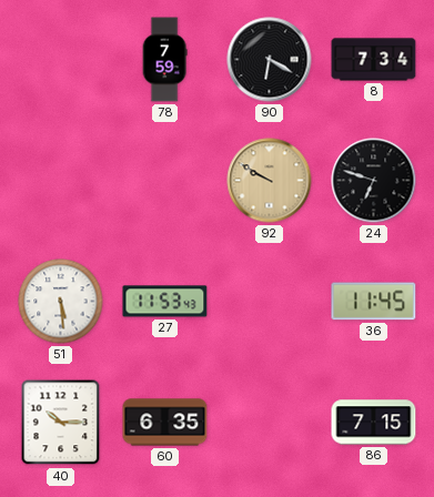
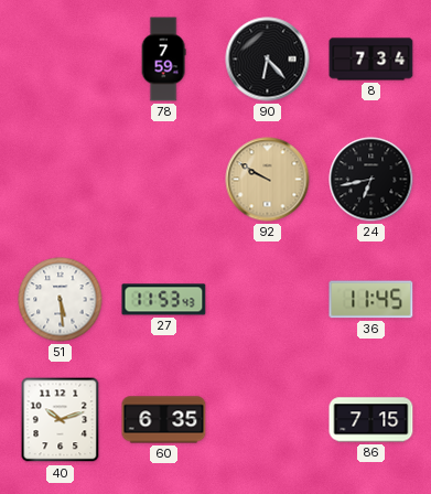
90: 6:20 -> 6:23 (268, 60)
24: 6:48 -> 6:43 (371, 180)
40: 10:15 -> 10:12 (61, 420)
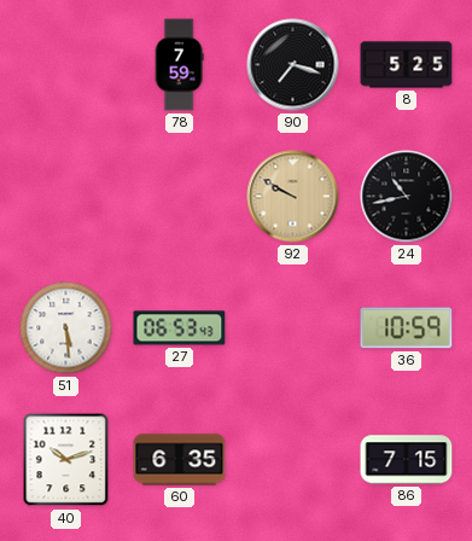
90: 6:23 -> 7:18 (293, 65)
8: 7:34 -> 5:25 (407, 65)
24: 6:43 -> 10:43 (407, 197)
27: 11:53 -> 06:53 (180, 328)
36: 11:45 -> 10:59 (407, 328)
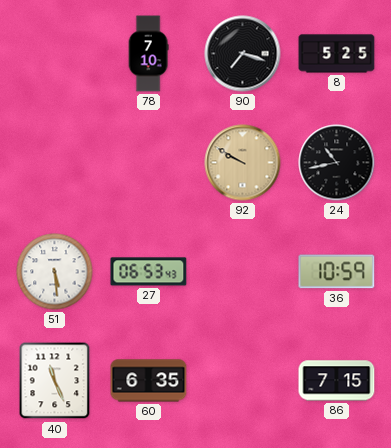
78: 7:59 -> 7:10 (148, 54)
40: 10:12 -> 11:26 (55, 381)
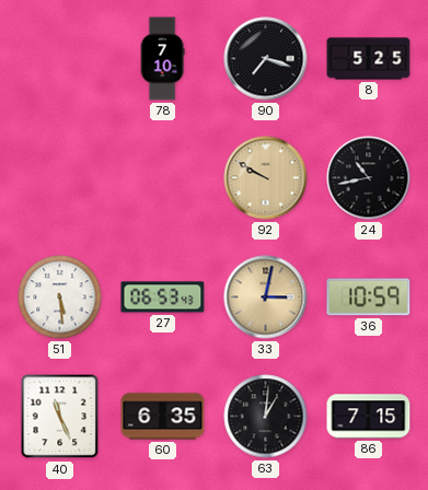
33: none -> 3:02 (266, 297)
63: none -> 1:01 (266, 417)
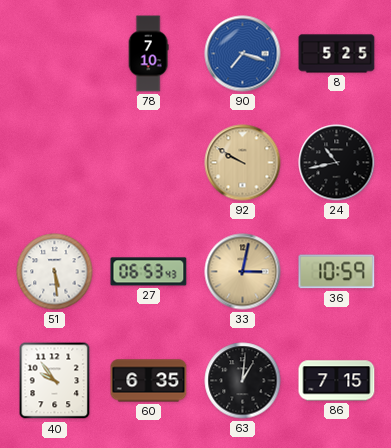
90 dial: black -> blue (243, 54)
40: 11:26 -> 9:54 (55, 381)
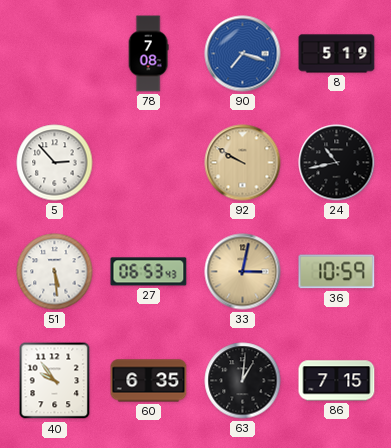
78: 7:10 -> 7:08 (148, 54)
8: 5:25 -> 5:19 (337, 54)
5: none -> 2:53 (55, 163)
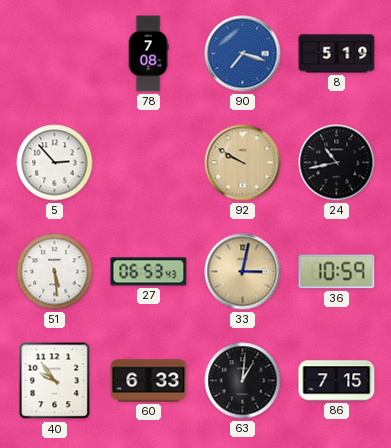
60: 6:35 -> 6:33 (149, 381)
